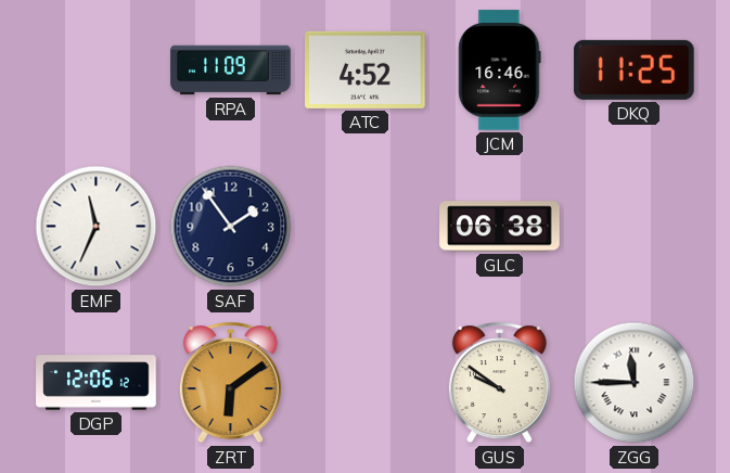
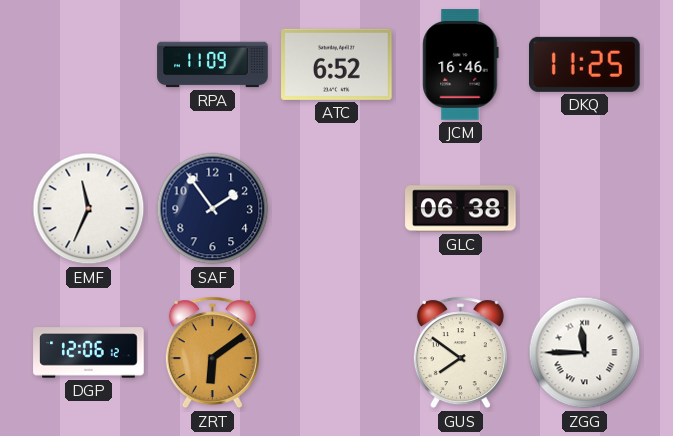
ATC: 4:52 -> 6:52 (337, 64)
GUS: 9:51 -> 7:51 (460, 353)
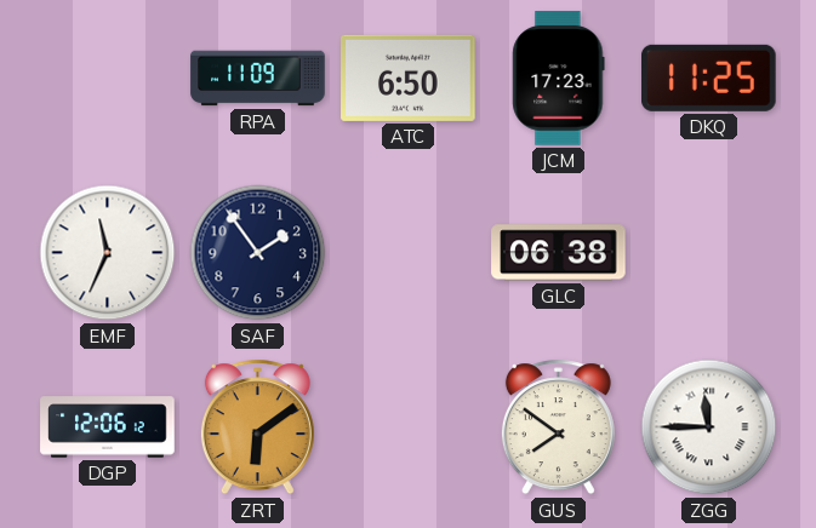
ATC: 6:52 -> 6:50 (409, 78)
JCM: 16:46 -> 17:23 (559, 79)
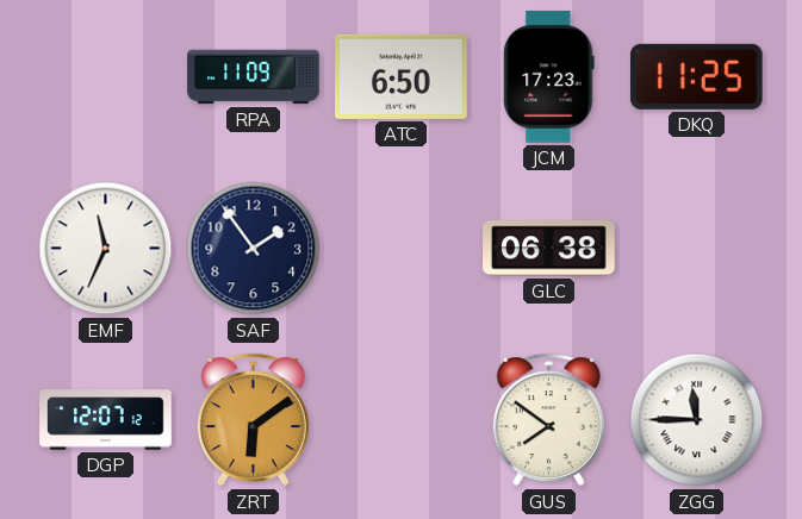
DGP: 12:06 -> 12:07 (106, 420)
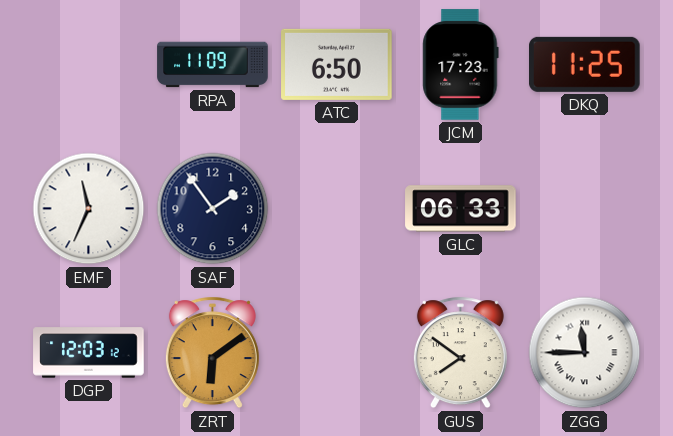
GLC: 06:38 -> 06:33 (461, 209)
DGP: 12:07 -> 12:03 (89, 353)
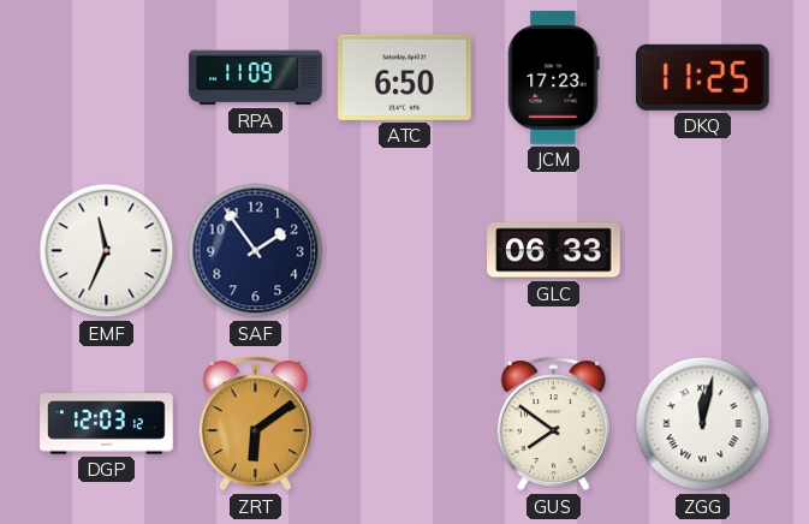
ZGG: 11:45 -> 12:02 (703, 424)
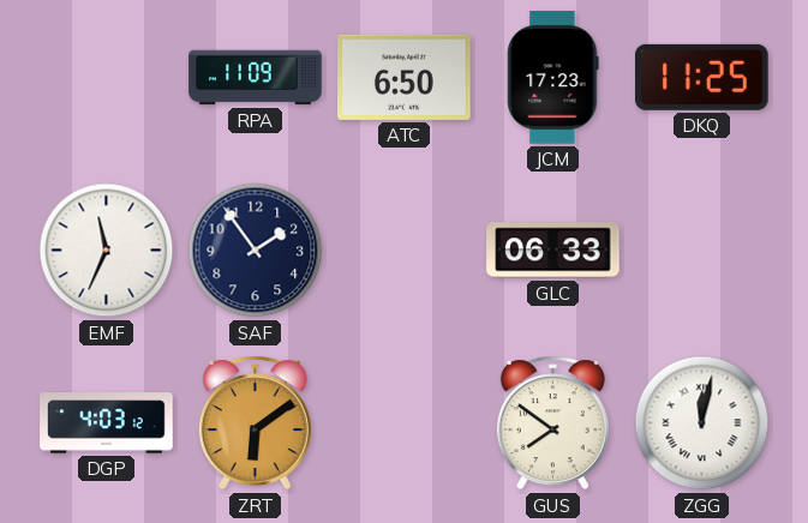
DGP: 12:03 -> 4:03 (107, 423)
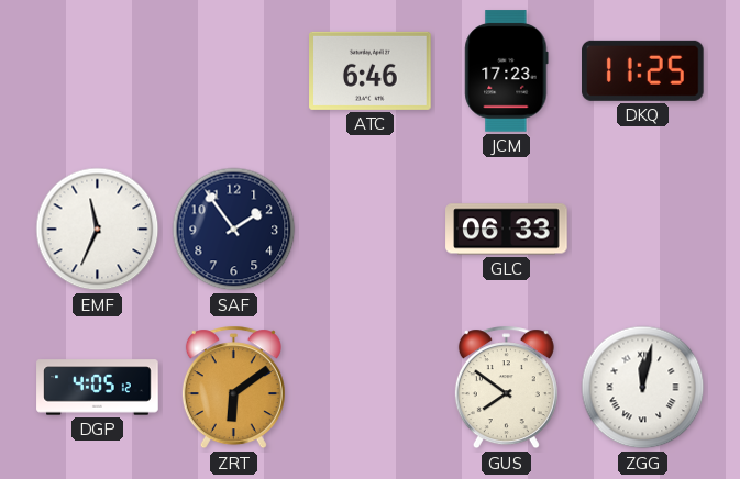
RPA: 11:09 -> none (256, 78)
ATC: 6:50 -> 6:46 (371, 70)
DGP: 4:03 -> 4:05 (98, 388)
